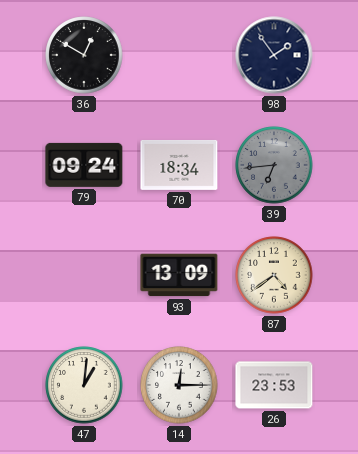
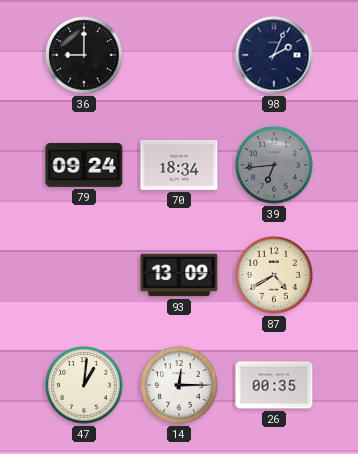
36: 12:50 -> 9:00 (84, 55)
98: 1:54 -> 2:04 (274, 55)
87: 4:39 -> 4:40 (274, 275)
26: 23:53 -> 00:35 (274, 385)
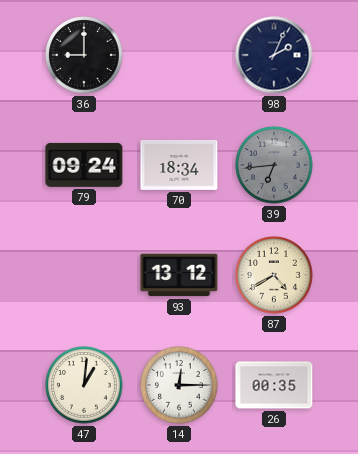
93: 13:09 -> 13:12 (179, 275)
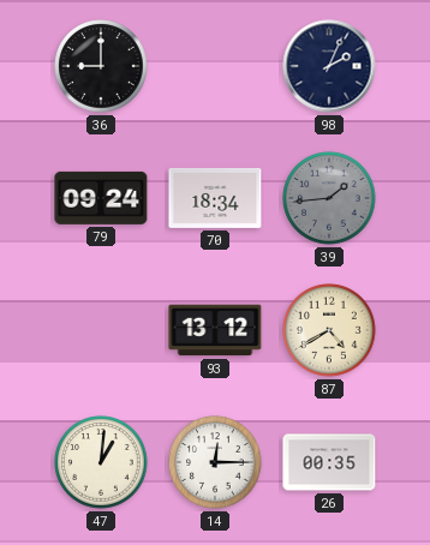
39: 6:44 -> 1:44 (329, 198)
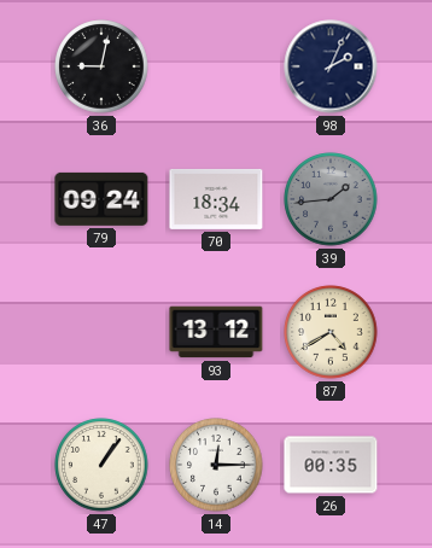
36: 9:00 -> 9:02 (101, 66)
47: 1:01 -> 1:06 (101, 465)
